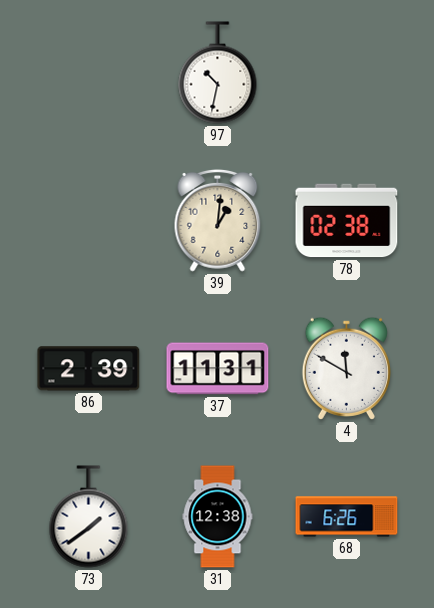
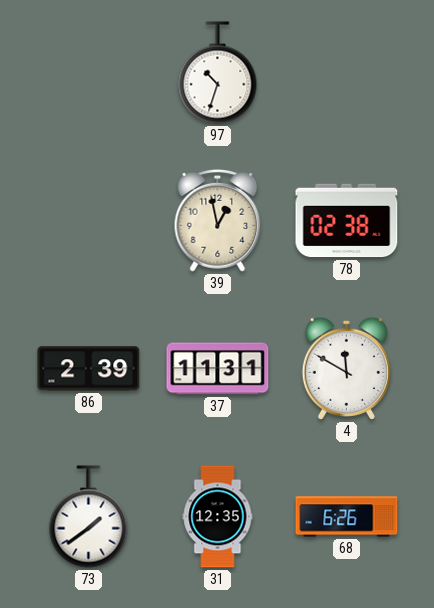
97: 10:32 -> 10:33 (218, 73)
39: 1:01 -> 12:58 (218, 220)
31: 12:38 -> 12:35 (218, 517)
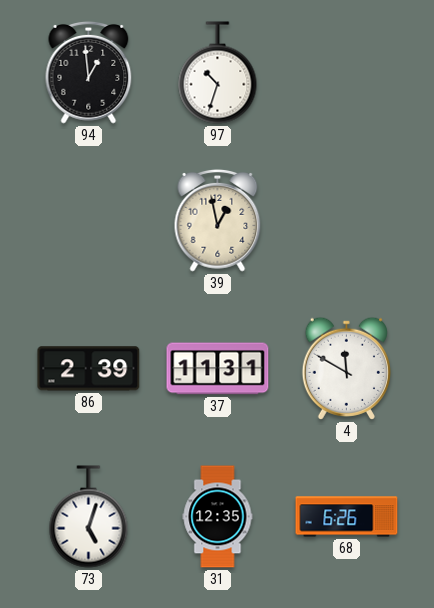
94: none -> 12:59 (89, 72)
78: 02:38 -> none (347, 221)
73: 1:39 -> 5:03 (89, 517)
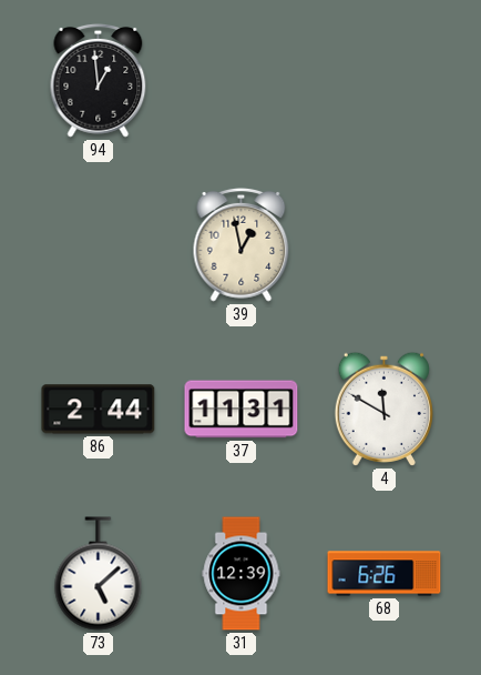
97: 10:33 -> none (218, 73)
86: 2:39 -> 2:44 (99, 410)
73: 5:03 -> 5:08 (99, 574)
31: 12:35 -> 12:39 (242, 574)
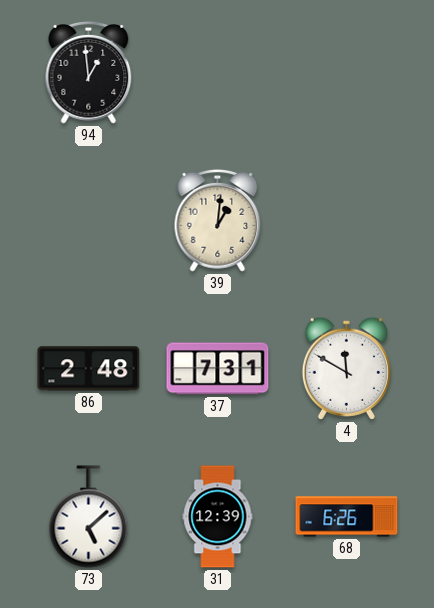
39: 12:58 -> 1:01 (218, 220)
86: 2:44 -> 2:48 (89, 369)
37: 11:31 -> 7:31 (218, 369)
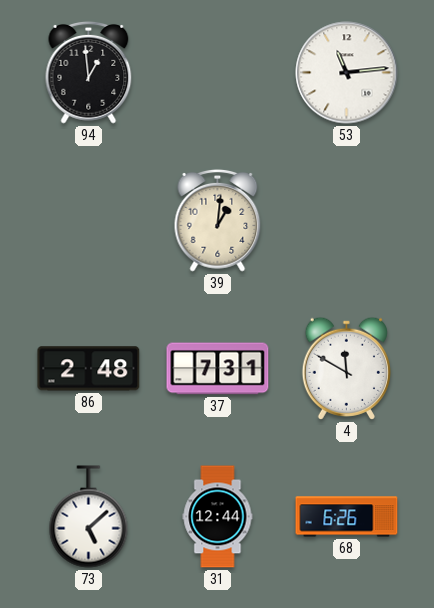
53: none -> 11:14 (347, 73)
31: 12:39 -> 12:44 (218, 517)
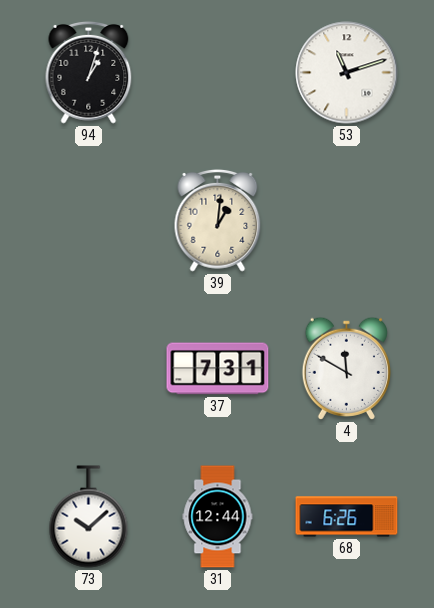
94: 12:59 -> 1:03 (89, 72)
53: 11:14 -> 11:12 (347, 73)
86: 2:48 -> none (89, 369)
73: 5:08 -> 10:08 (89, 517)
